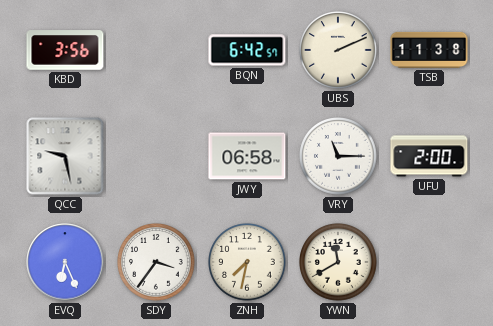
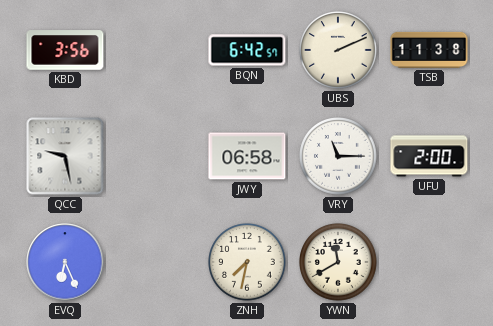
SDY: 3:36 -> none (156, 262)
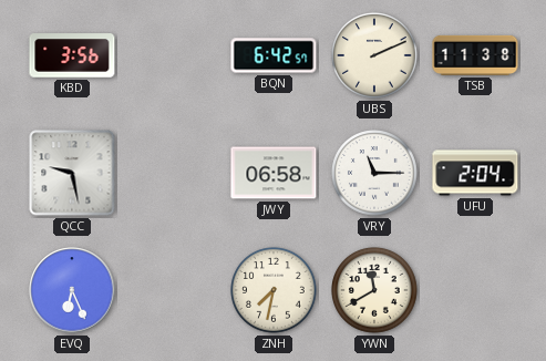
UFU: 2:00 -> 2:04 (475, 173)
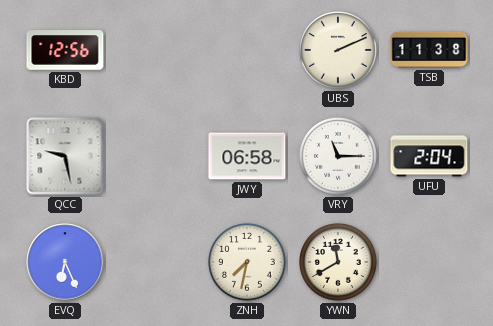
KBD: 3:56 -> 12:56 (65, 50)
BQN: 6:42 -> none (274, 55)
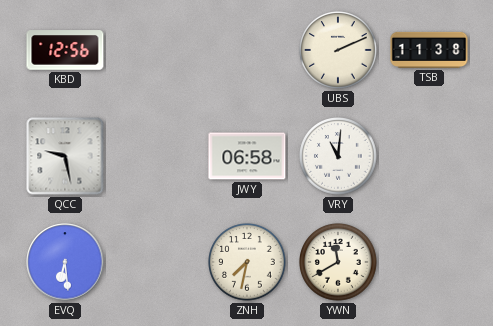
VRY: 11:15 -> 11:01 (338, 156)
UFU: 2:04 -> none (429, 156)
EVQ: 6:26 -> 6:29 (65, 262)
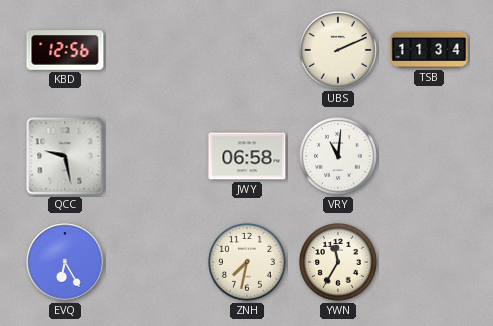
TSB: 11:38 -> 11:34 (429, 50)
EVQ: 6:29 -> 6:25 (65, 262)
YWN: 11:40 -> 11:35 (338, 262)
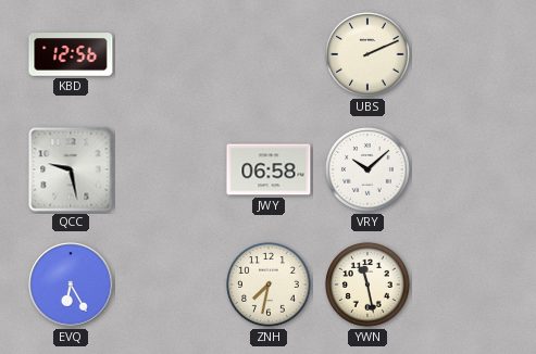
TSB: 11:34 -> none (429, 50)
VRY: 11:01 -> 10:08 (367, 169)
YWN: 11:35 -> 11:28 (367, 285)
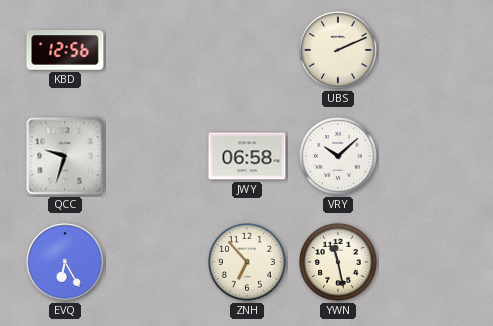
QCC: 9:28 -> 9:33 (65, 156)
ZNH: 7:32 -> 6:53 (247, 262)
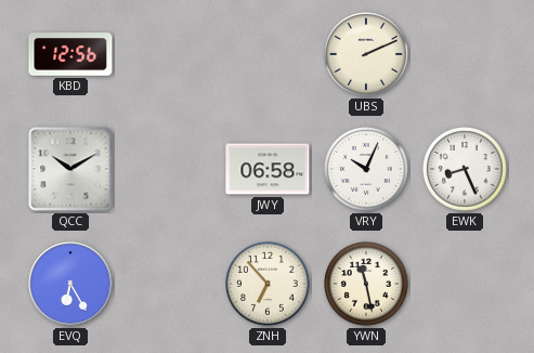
QCC: 9:33 -> 10:10 (70, 169)
VRY: 10:08 -> 10:04 (366, 169)
EWK: none -> 8:26 (465, 169)
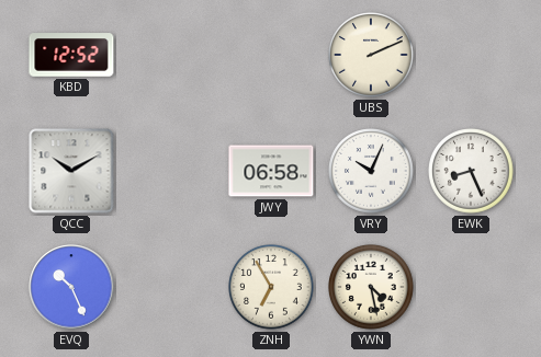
KBD: 12:56 -> 12:52 (71, 55)
EVQ: 6:25 -> 10:26 (71, 287)
ZNH: 6:53 -> 6:55 (271, 287)
YWN: 11:28 -> 4:28 (371, 287)
